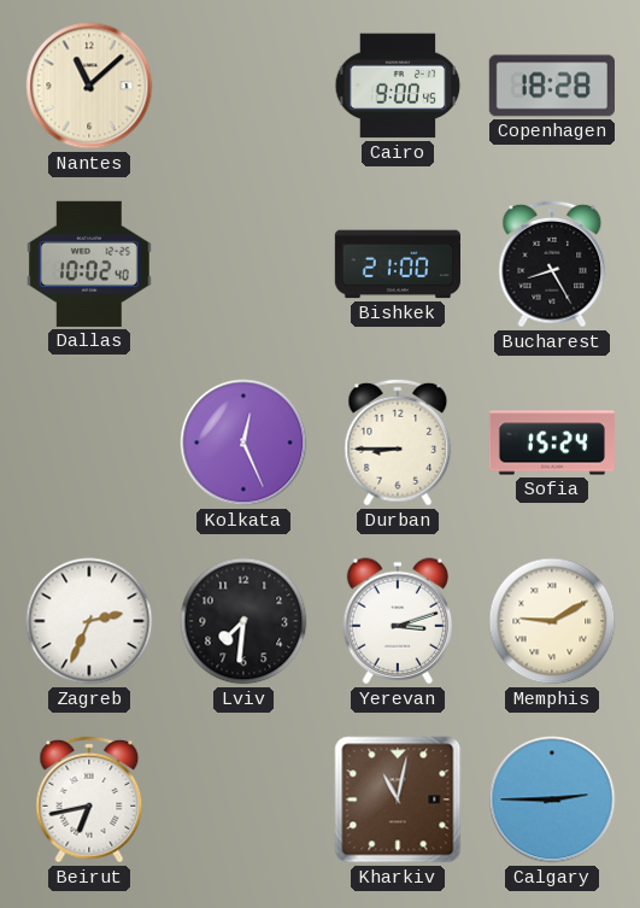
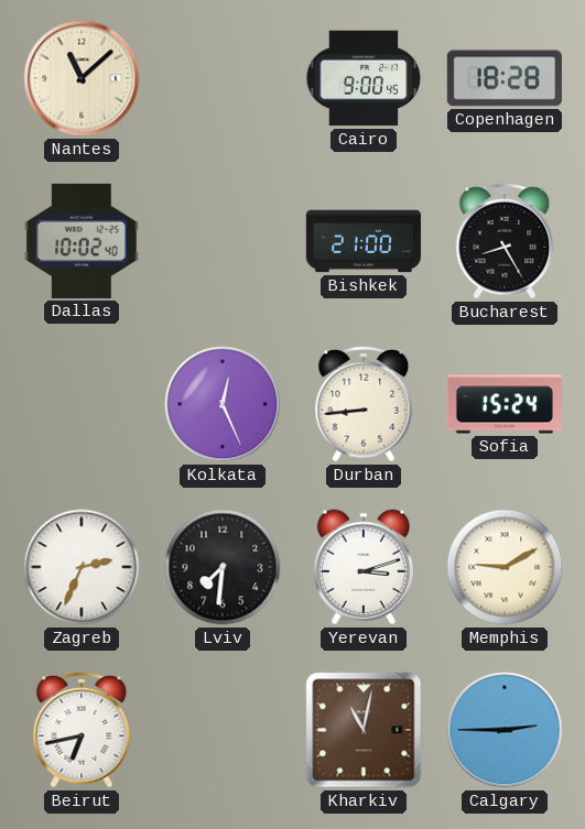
Durban: 8:45 -> 8:44 (364, 404)
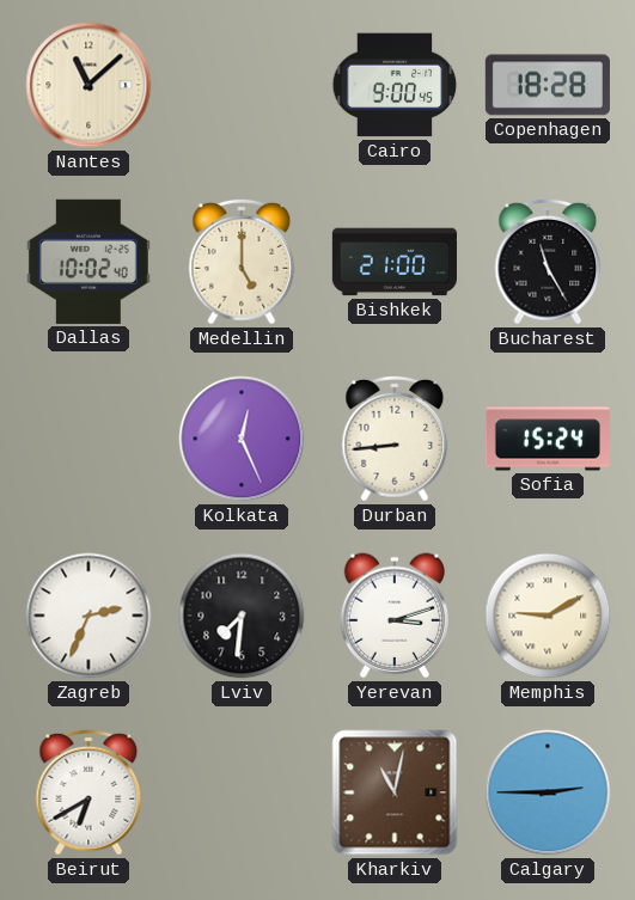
Medellin: none -> 5:00 (242, 262)
Bucharest: 8:25 -> 11:25 (548, 262)
Beirut: 6:43 -> 6:40 (88, 792)
